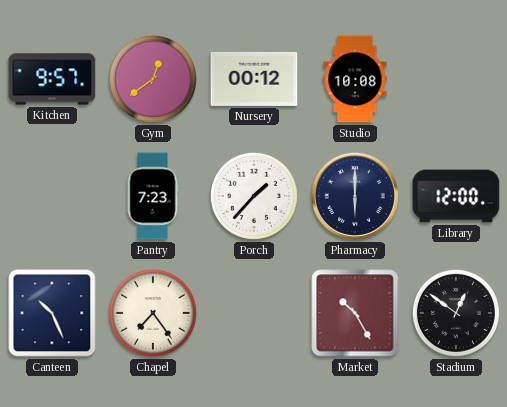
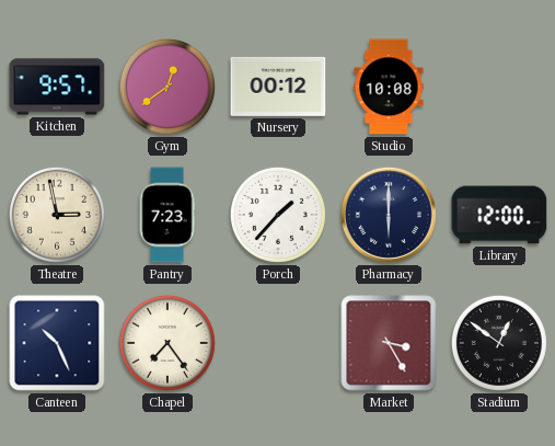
Theatre: none -> 2:58 (57, 215)
Market: 10:25 -> 3:25 (389, 343)
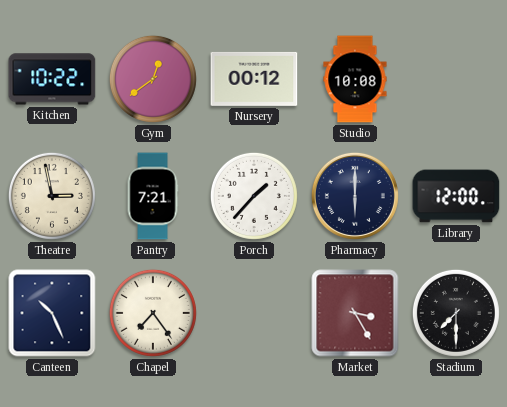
Kitchen: 9:57 -> 10:22 (52, 79)
Pantry: 7:23 -> 7:21 (153, 196)
Stadium: 12:51 -> 7:30 (456, 313)
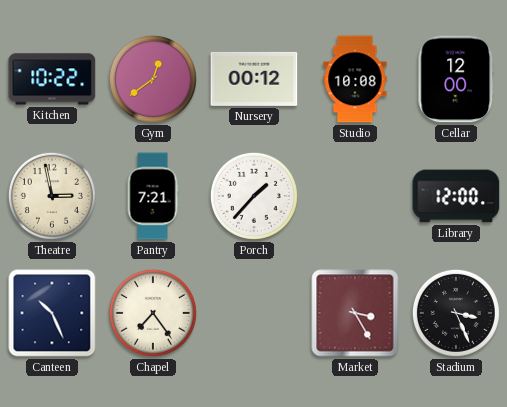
Cellar: none -> 12:00 (456, 79)
Pharmacy: 6:00 -> none (355, 196)
Stadium: 7:30 -> 3:26 (456, 313)
